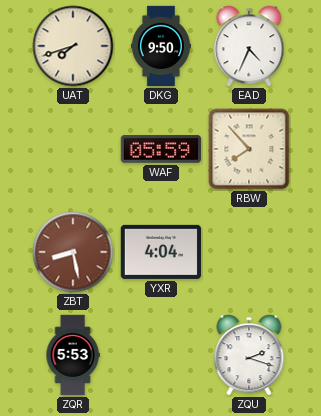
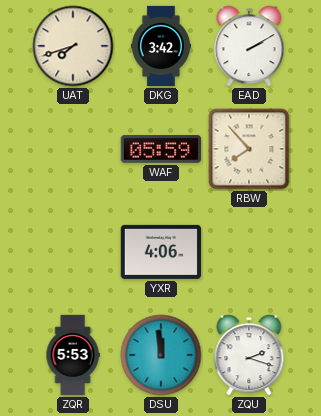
DKG: 9:50 -> 3:42 (161, 46)
EAD: 4:34 -> 2:10 (249, 46)
ZBT: 8:28 -> none (73, 252)
YXR: 4:04 -> 4:06 (160, 252)
DSU: none -> 11:59 (161, 355)
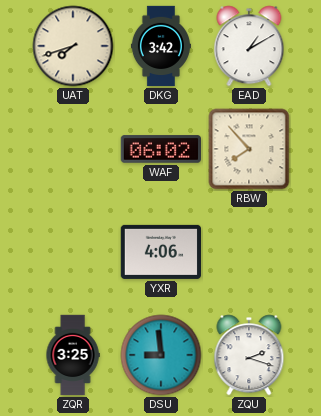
EAD: 2:10 -> 1:10 (249, 46)
WAF: 05:59 -> 06:02 (160, 149)
ZQR: 5:53 -> 3:25 (73, 355)
DSU: 11:59 -> 8:59 (161, 355)
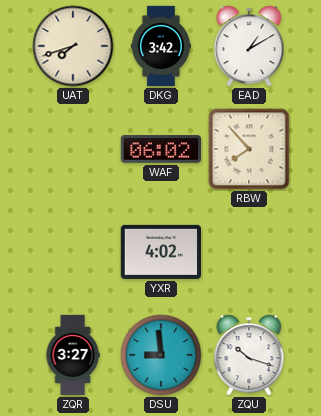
YXR: 4:06 -> 4:02 (160, 252)
ZQR: 3:25 -> 3:27 (73, 355)
ZQU: 2:18 -> 10:18 (249, 355)
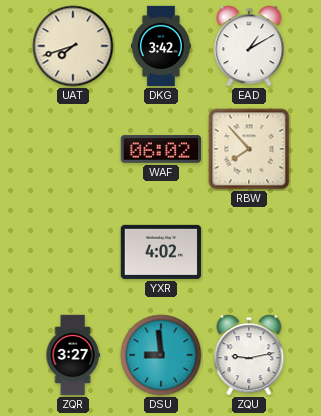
ZQU: 10:18 -> 9:13 (249, 355)
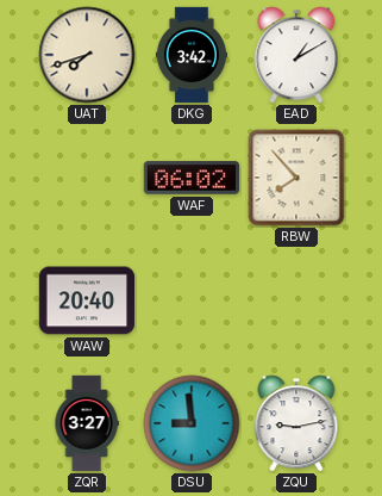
WAW: none -> 20:40 (86, 300)
YXR: 4:02 -> none (160, 252)
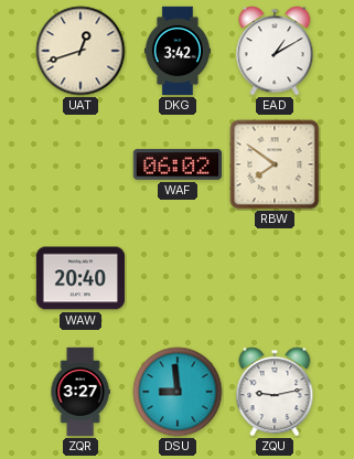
UAT: 7:42 -> 12:42 (81, 51)
RBW: 7:53 -> 7:51 (275, 164)
